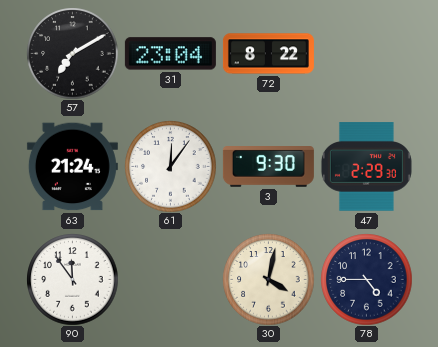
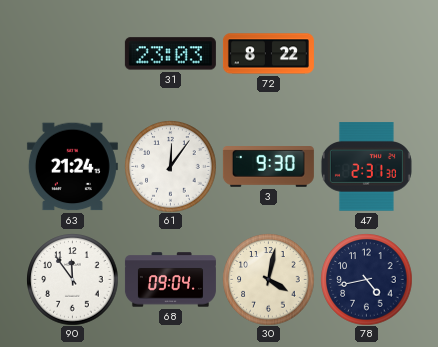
57: 7:10 -> none (72, 53)
31: 23:04 -> 23:03 (170, 54)
47: 2:29 -> 2:31 (366, 167)
68: none -> 09:04 (170, 280)
78: 4:45 -> 4:43 (366, 279)
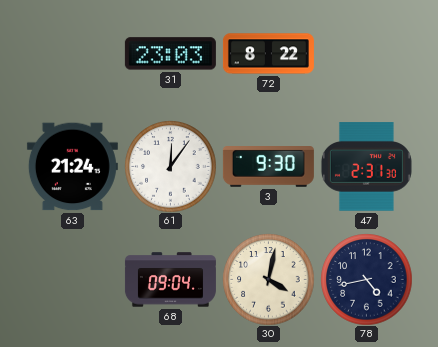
90: 11:54 -> none (72, 279)
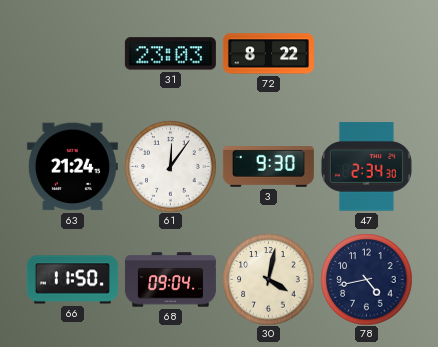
47: 2:31 -> 2:34 (366, 167)
66: none -> 11:50 (72, 280)
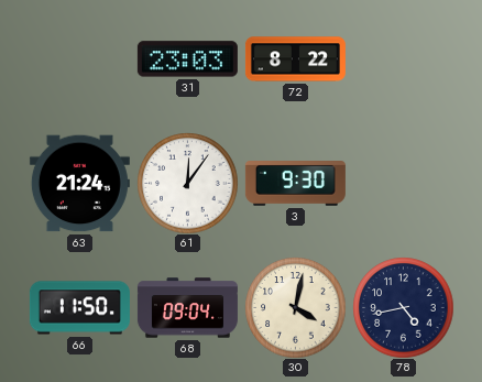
47: 2:34 -> none (366, 167)
